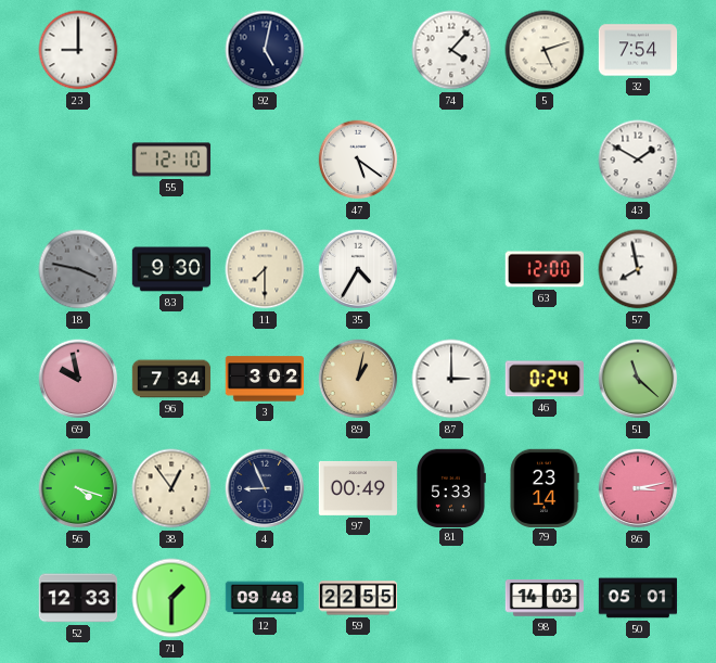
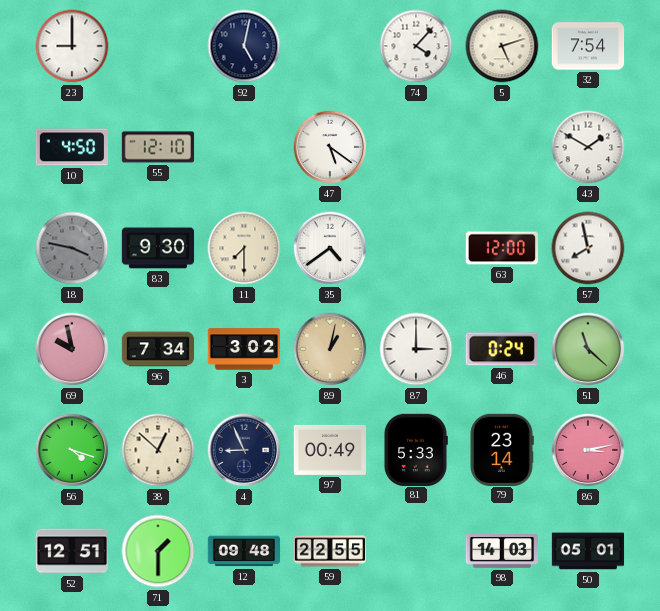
10: none -> 4:50 (71, 147)
35: 4:35 -> 4:39 (330, 248)
38: 12:54 -> 12:52 (158, 450)
52: 12:33 -> 12:51 (71, 551)
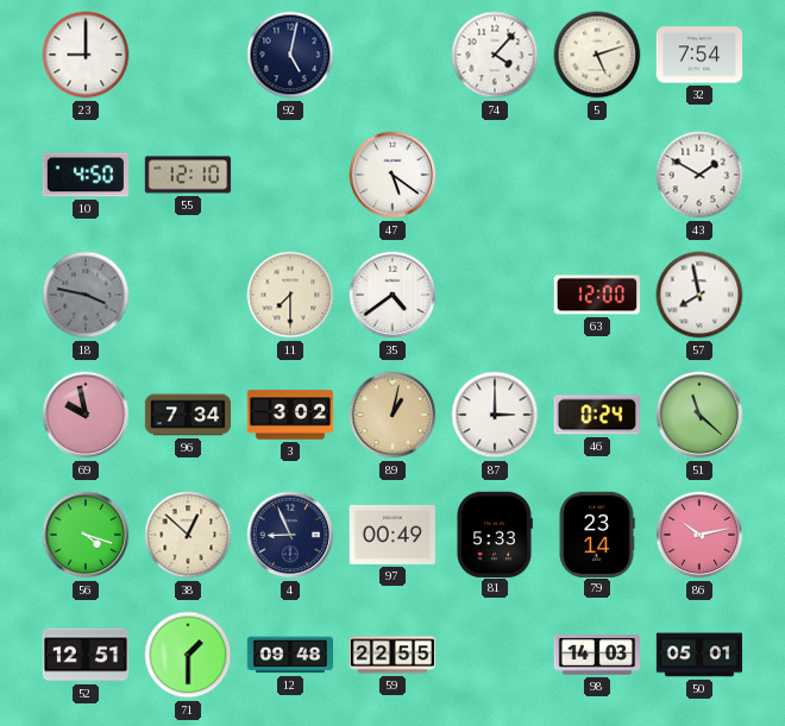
83: 9:30 -> none (158, 248)
86: 3:13 -> 10:13 (699, 535)
